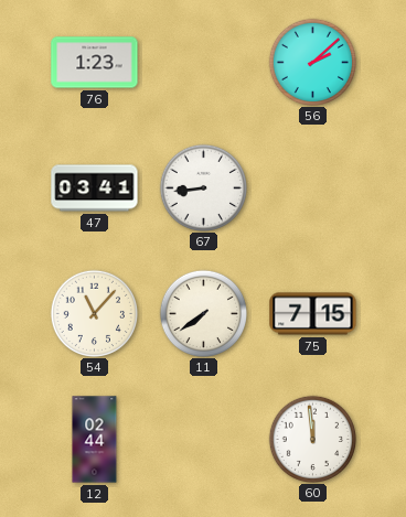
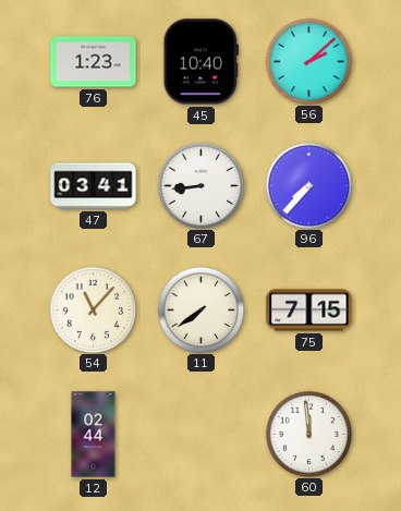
45: none -> 10:40 (200, 62)
96: none -> 7:37 (308, 185)
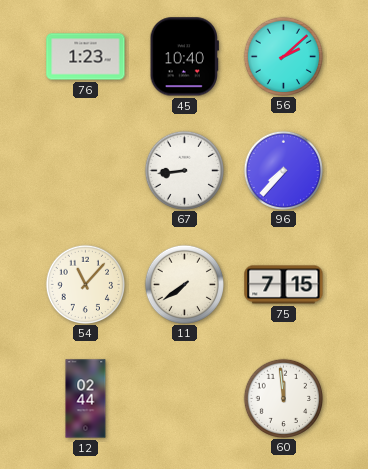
47: 03:41 -> none (94, 186)
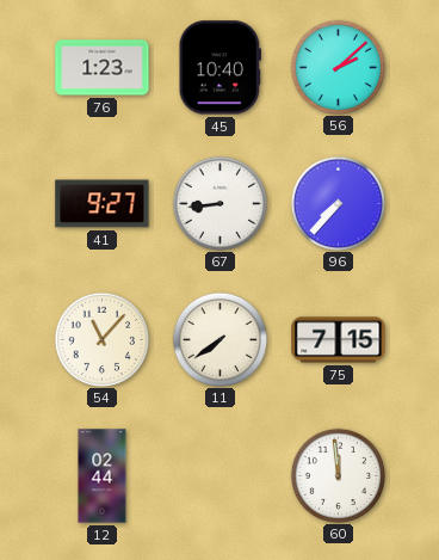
41: none -> 9:27 (103, 204)
